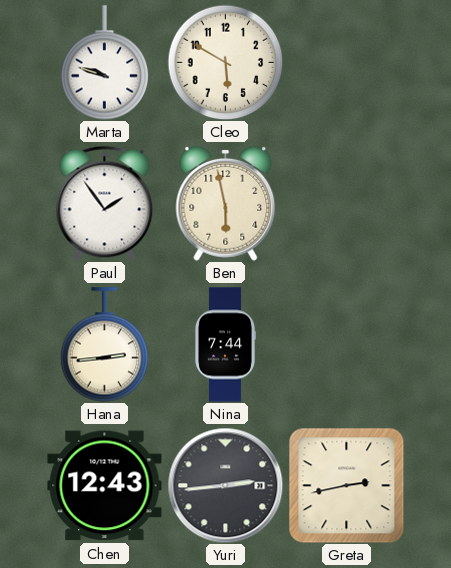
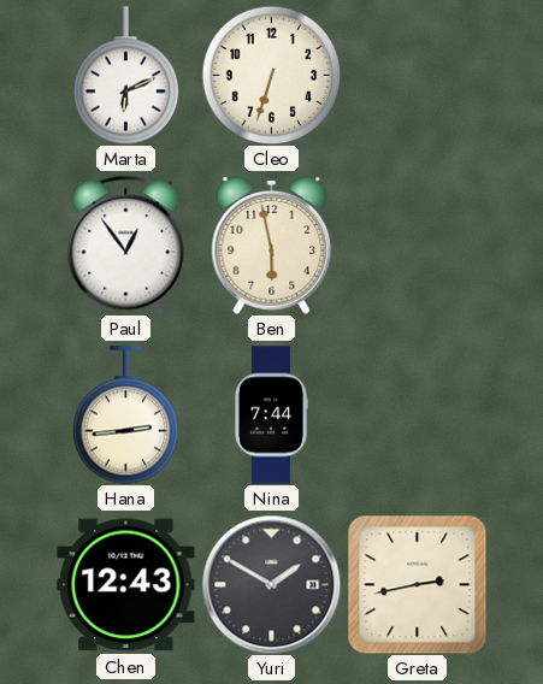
Marta: 9:48 -> 6:11 (126, 76)
Cleo: 5:50 -> 6:33 (271, 75)
Paul: 1:54 -> 12:54 (126, 244)
Yuri: 2:44 -> 1:50 (271, 584)
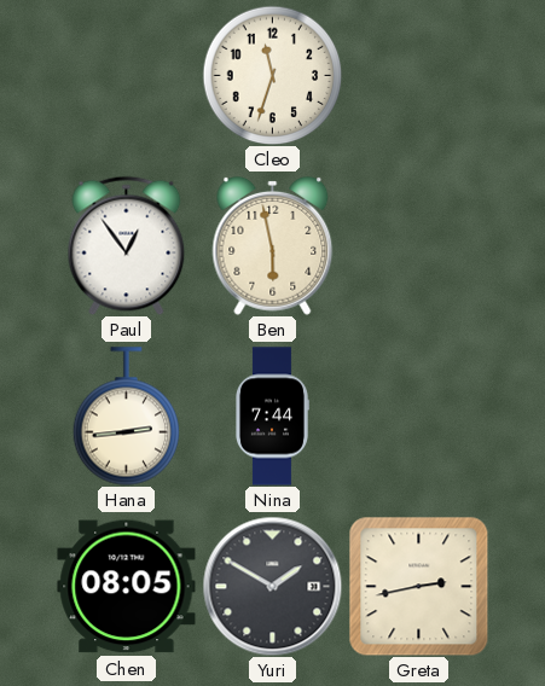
Marta: 6:11 -> none (126, 76)
Cleo: 6:33 -> 11:33 (272, 75)
Chen: 12:43 -> 08:05 (127, 587)
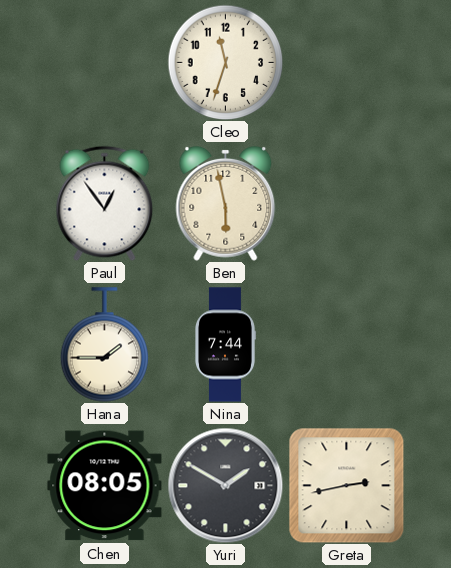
Hana: 2:44 -> 1:45 (105, 345)
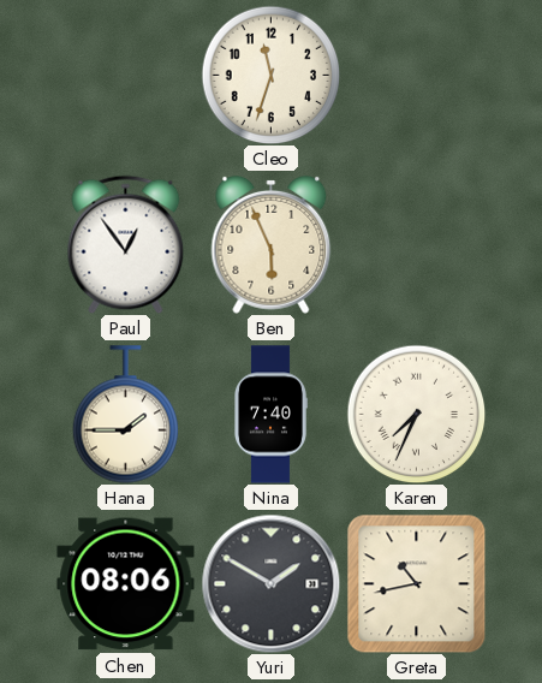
Ben: 5:58 -> 5:56 (272, 244)
Nina: 7:44 -> 7:40 (272, 415)
Karen: none -> 7:34 (416, 414)
Chen: 08:05 -> 08:06 (126, 584)
Greta: 2:43 -> 10:43 (416, 583)
